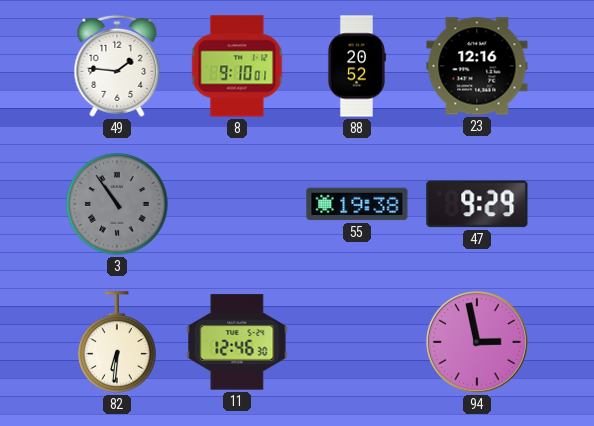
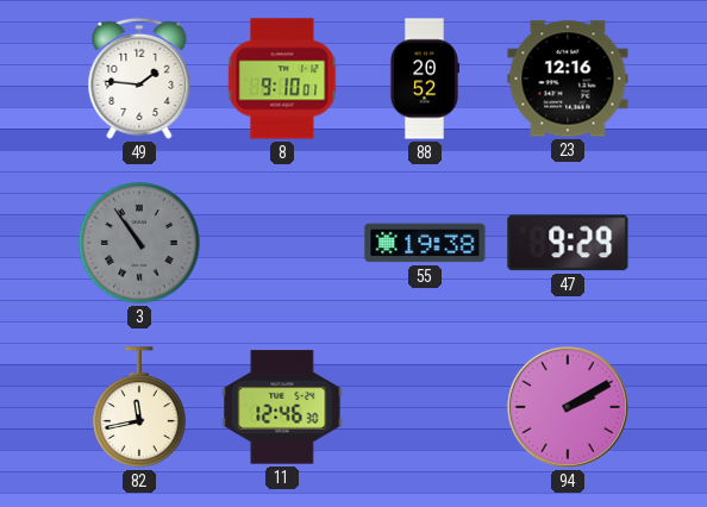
82: 6:31 -> 11:43 (139, 407)
94: 2:58 -> 2:10 (569, 408)
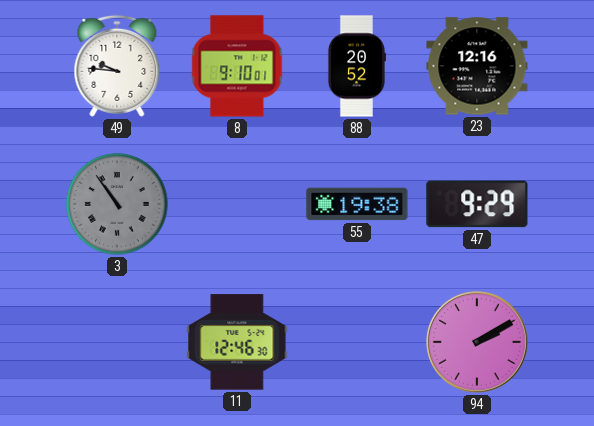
49: 1:46 -> 9:46 (117, 66)
82: 11:43 -> none (139, 407)
